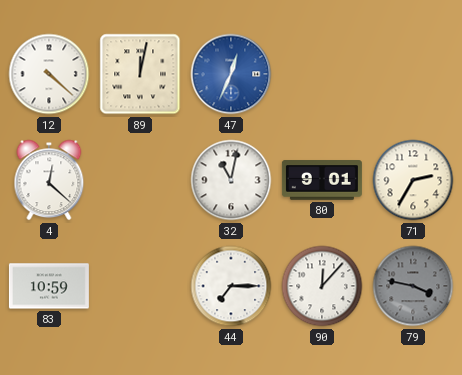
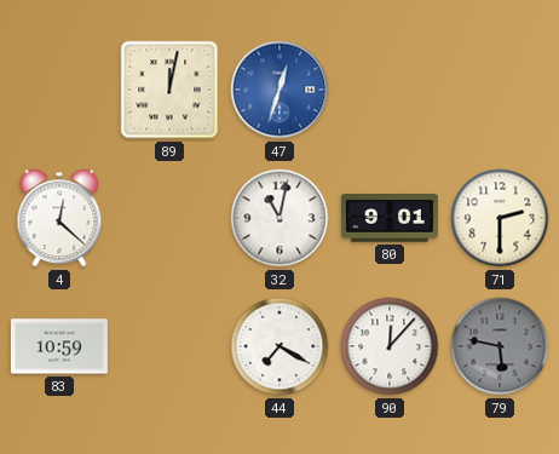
12: 4:22 -> none (49, 74)
47: 12:34 -> 12:33 (279, 90)
71: 2:35 -> 2:30 (500, 218)
44: 7:15 -> 7:20 (279, 346)
79: 3:47 -> 5:47 (500, 346)
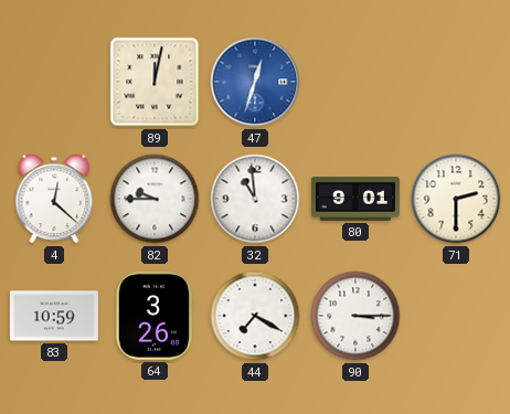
82: none -> 9:45 (155, 199)
32: 11:02 -> 10:59 (255, 199)
64: none -> 3:26 (155, 316)
90: 12:07 -> 3:15 (355, 316)
79: 5:47 -> none (500, 346)
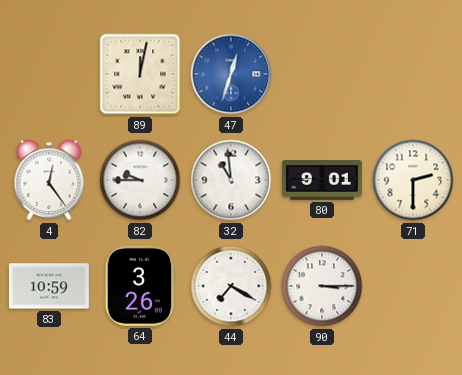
4: 12:22 -> 12:24 (49, 180)
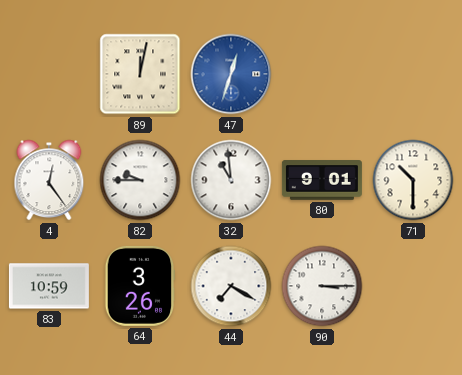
71: 2:30 -> 10:30 (413, 180)
